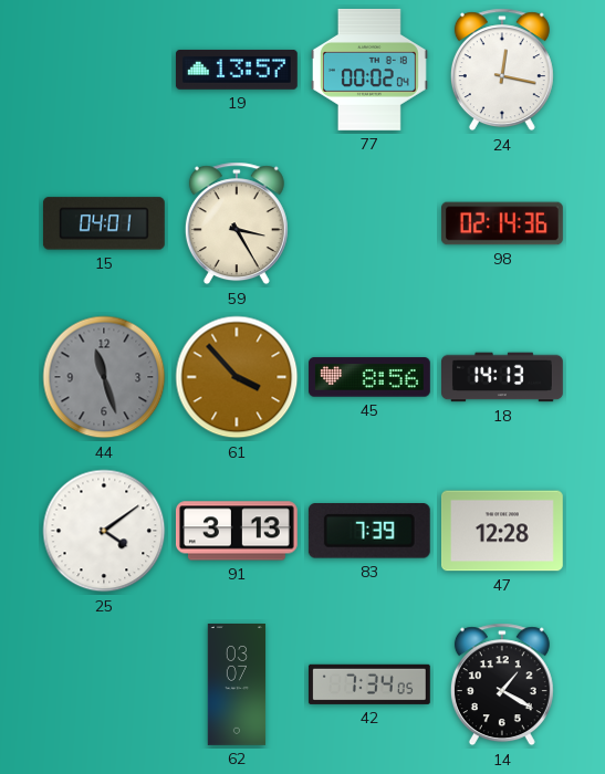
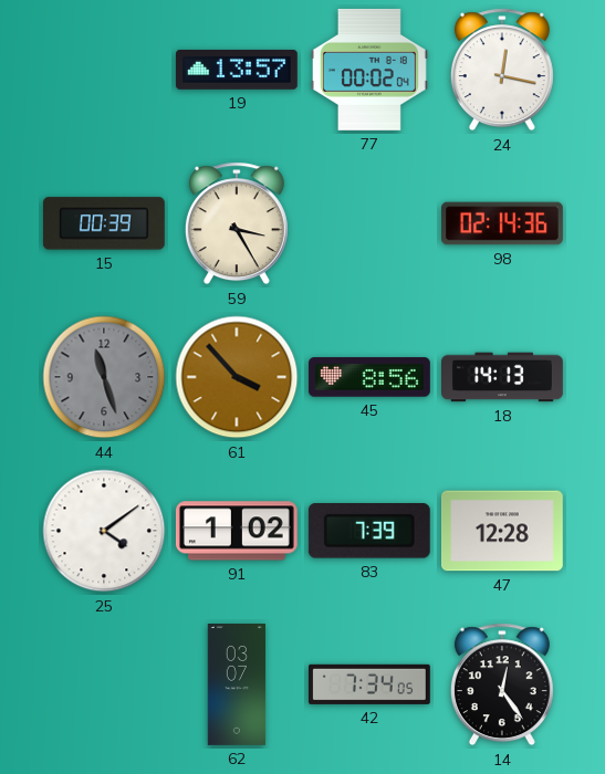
15: 04:01 -> 00:39 (104, 223)
91: 3:13 -> 1:02 (237, 531)
14: 1:20 -> 12:24 (502, 684)
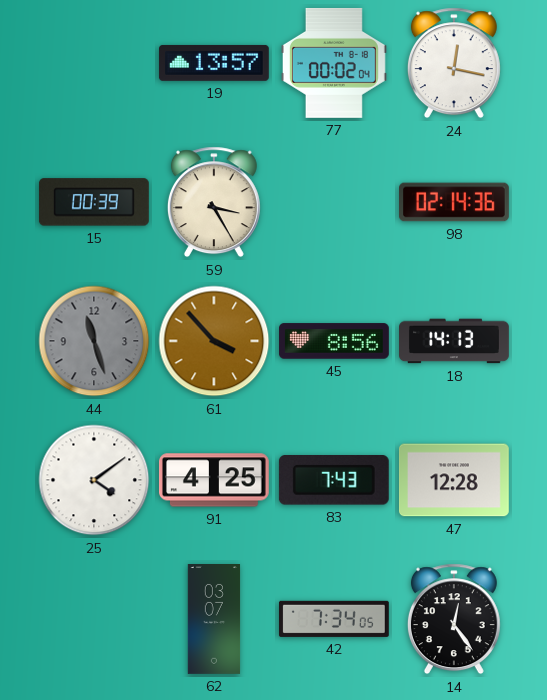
91: 1:02 -> 4:25 (214, 480)
83: 7:39 -> 7:43 (334, 481)
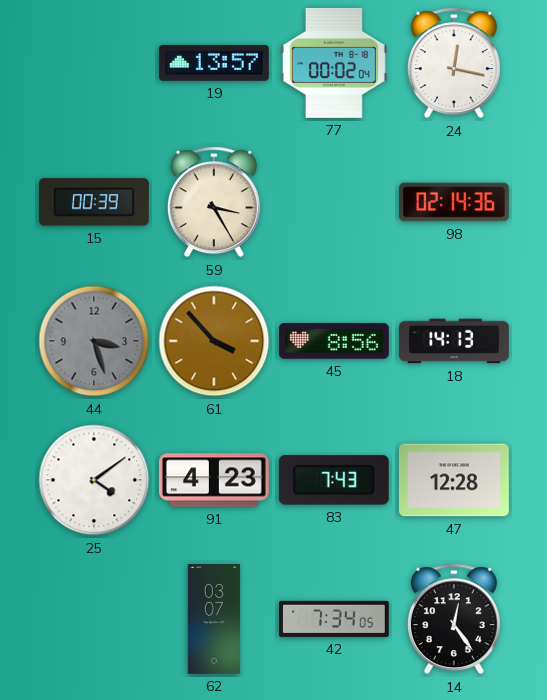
44: 11:27 -> 3:27 (94, 341)
91: 4:25 -> 4:23 (214, 480)
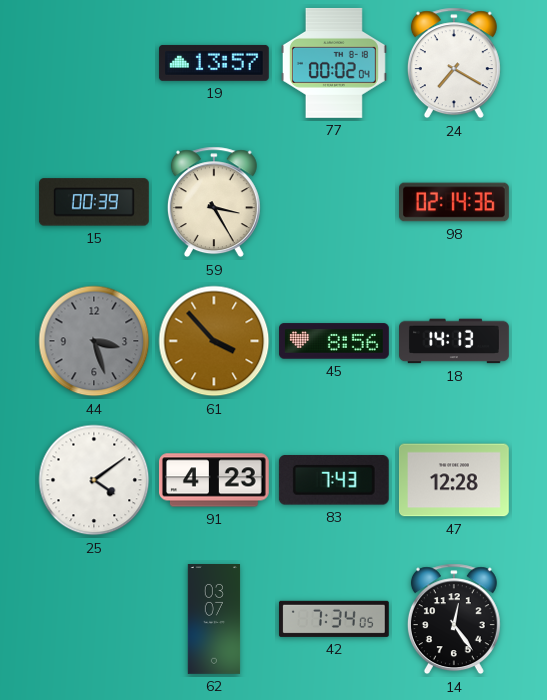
24: 12:17 -> 7:20 (454, 63)
